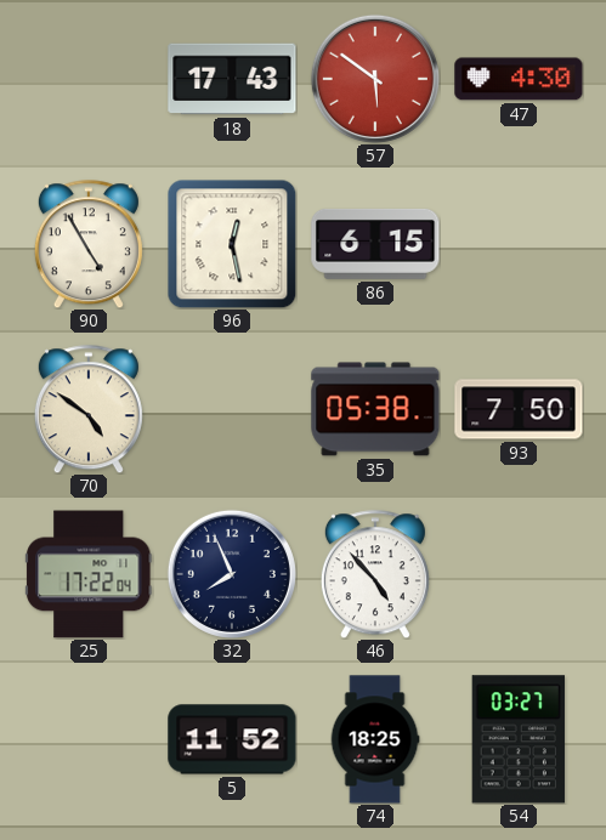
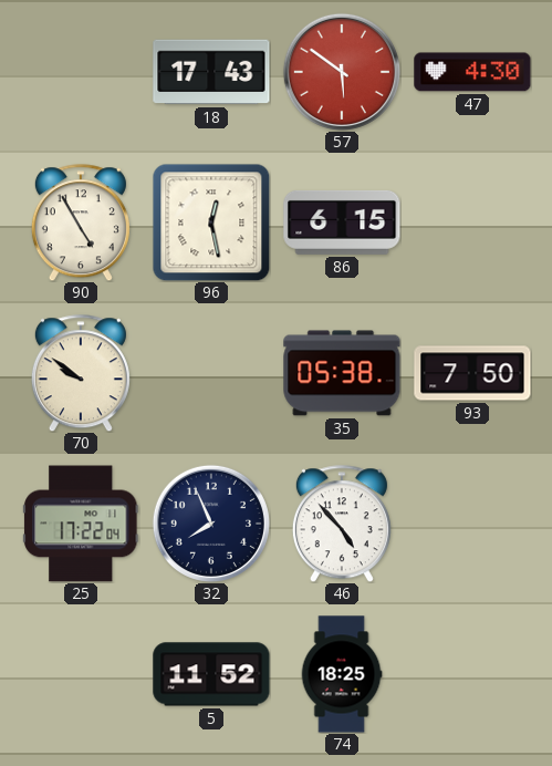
70: 4:51 -> 9:51 (81, 373)
54: 03:27 -> none (519, 739)
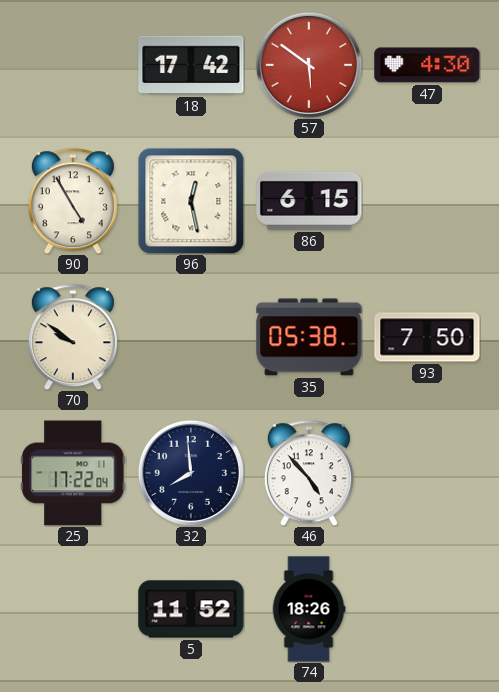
18: 17:43 -> 17:42 (191, 65)
32: 7:56 -> 7:59 (191, 473)
74: 18:25 -> 18:26 (309, 609)
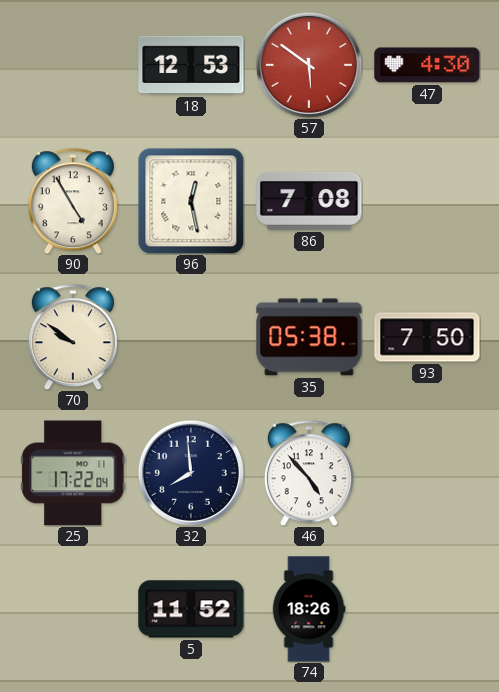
18: 17:42 -> 12:53 (191, 65)
86: 6:15 -> 7:08 (309, 201)
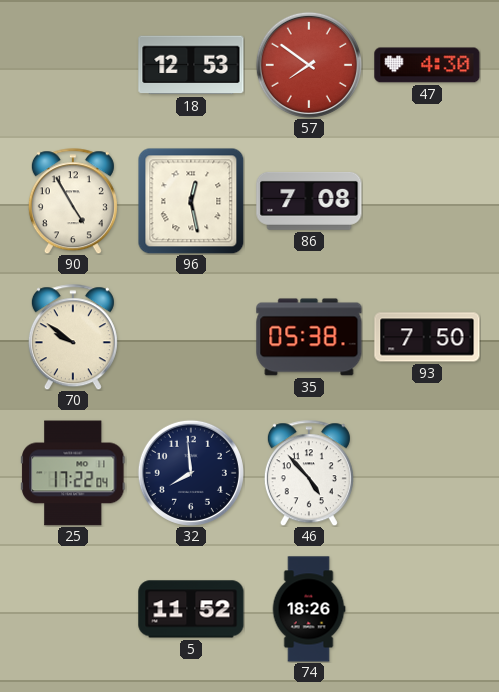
57: 5:51 -> 7:51 (309, 65)
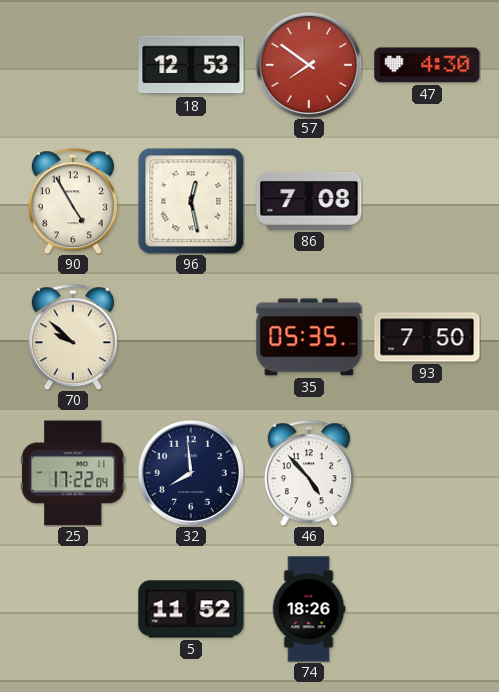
70: 9:51 -> 9:52 (73, 337)
35: 05:38 -> 05:35 (309, 337)
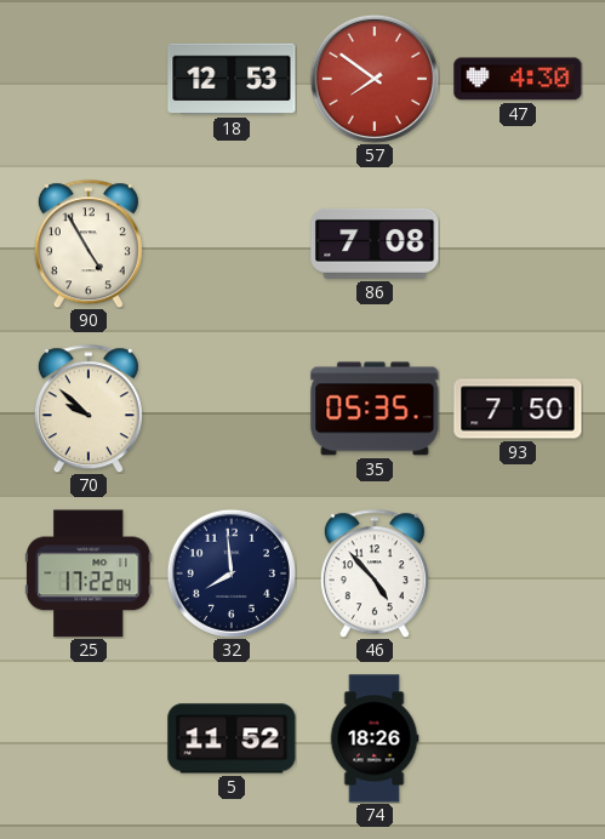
96: 12:28 -> none (191, 201)
